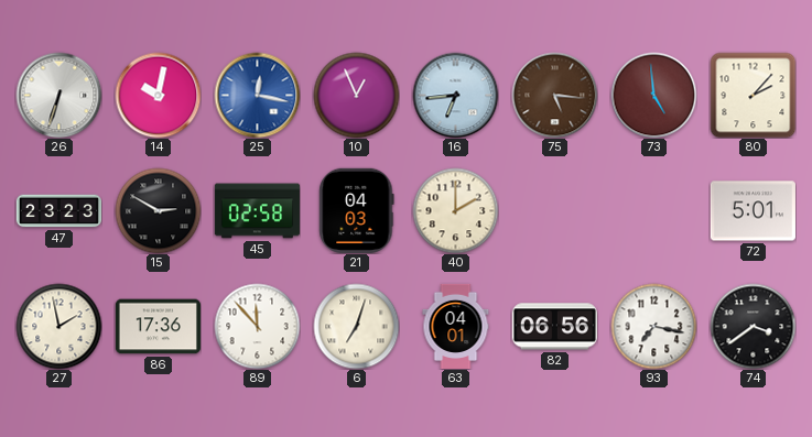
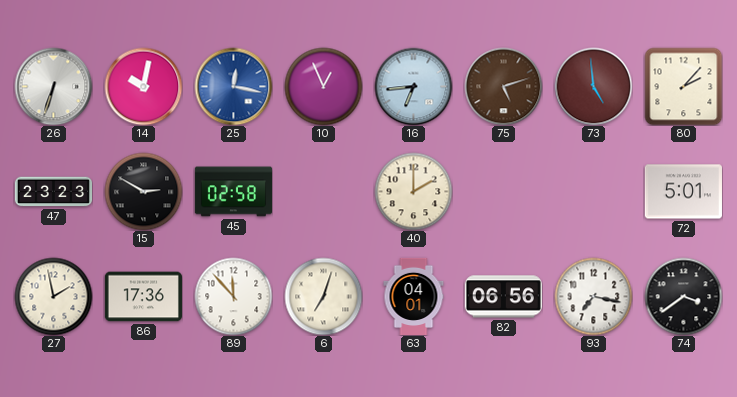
75: 5:16 -> 5:12 (503, 86)
21: 04:03 -> none (357, 210)
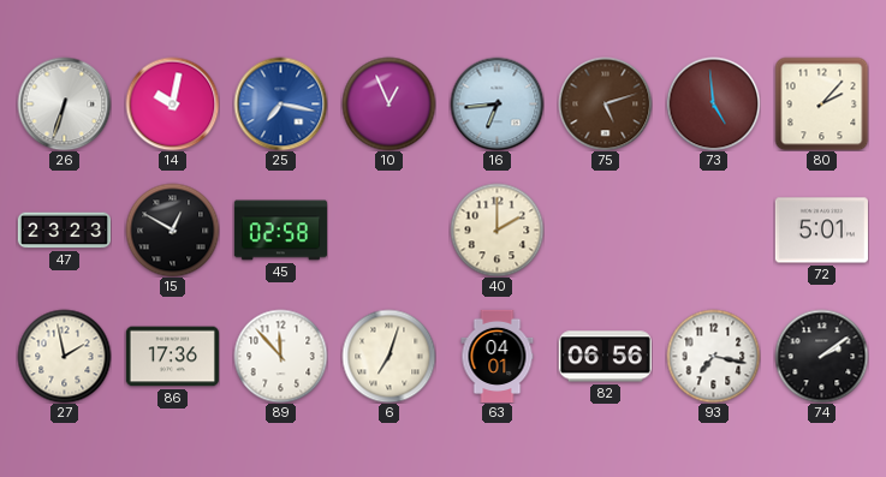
25: 12:17 -> 7:17 (280, 103)
15: 2:50 -> 12:50 (172, 229)
74: 3:39 -> 2:09 (821, 356)
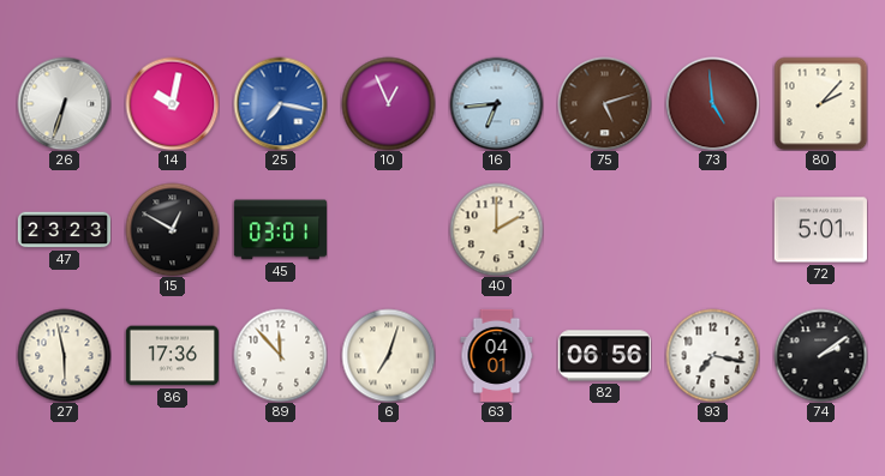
45: 02:58 -> 03:01 (280, 230)
27: 1:58 -> 5:58 (64, 355)
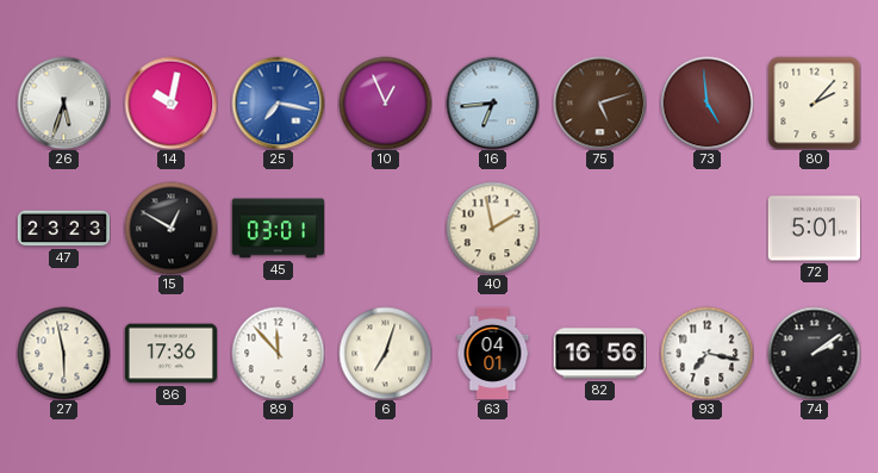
26: 6:33 -> 5:33 (63, 102)
40: 2:00 -> 1:58 (492, 228)
82: 06:56 -> 16:56 (599, 354)
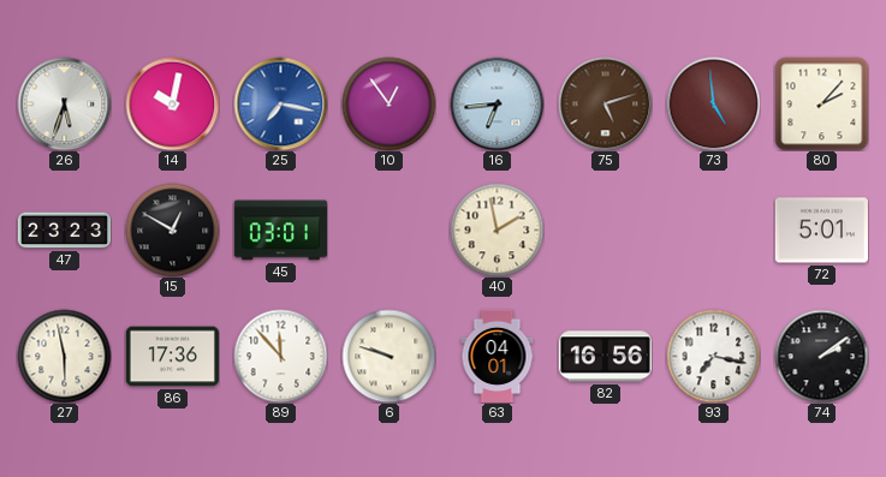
10: 12:56 -> 12:54 (388, 103)
6: 7:03 -> 9:48 (388, 356)
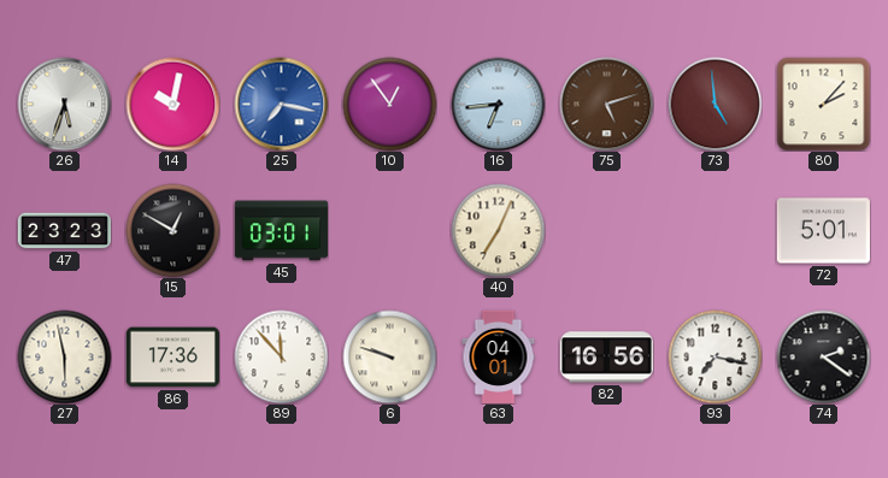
40: 1:58 -> 7:04 (498, 230)
74: 2:09 -> 2:21 (823, 356)
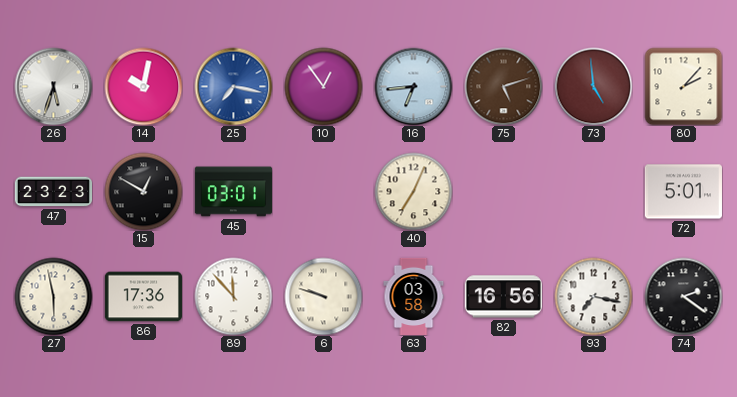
63: 04:01 -> 03:58 (414, 296)
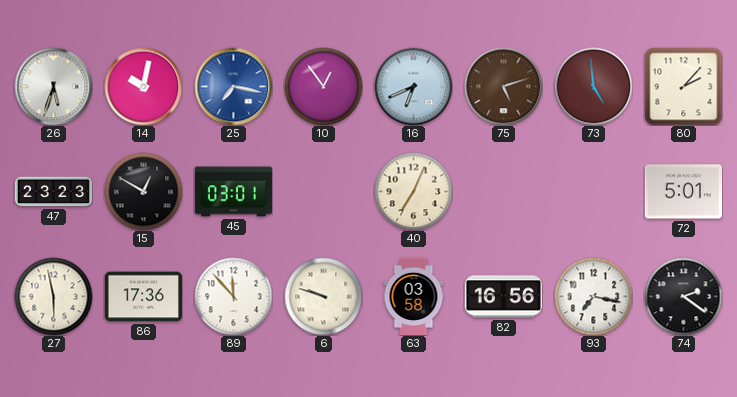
16: 6:44 -> 6:41 (413, 86)
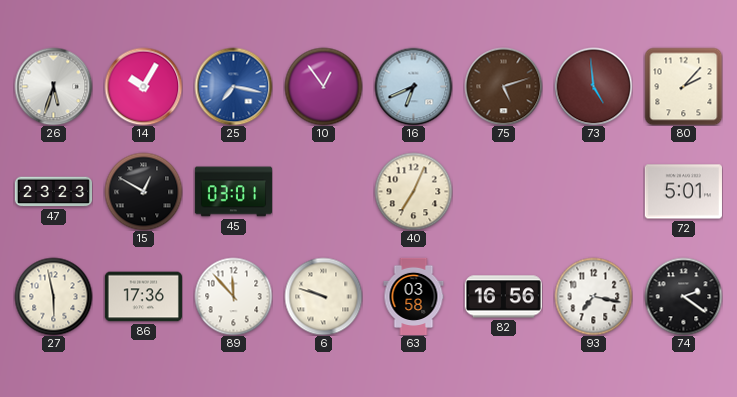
14: 10:02 -> 10:05 (143, 86)
